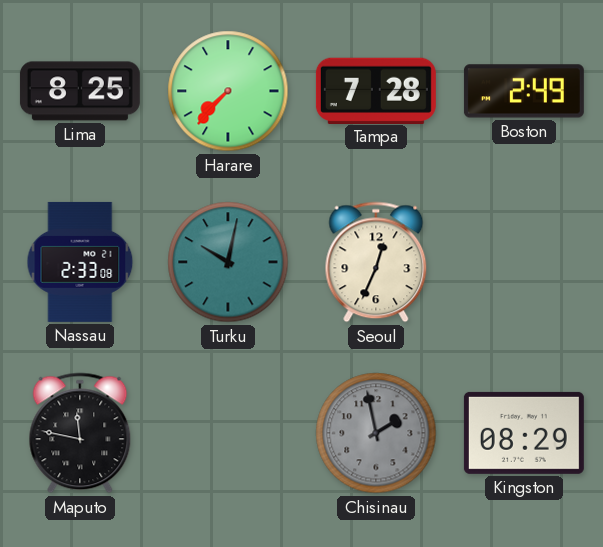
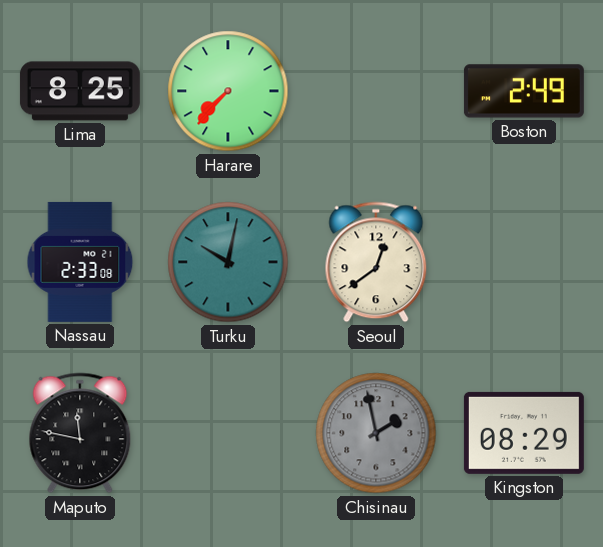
Tampa: 7:28 -> none (376, 90)
Seoul: 12:34 -> 12:39 (376, 262)
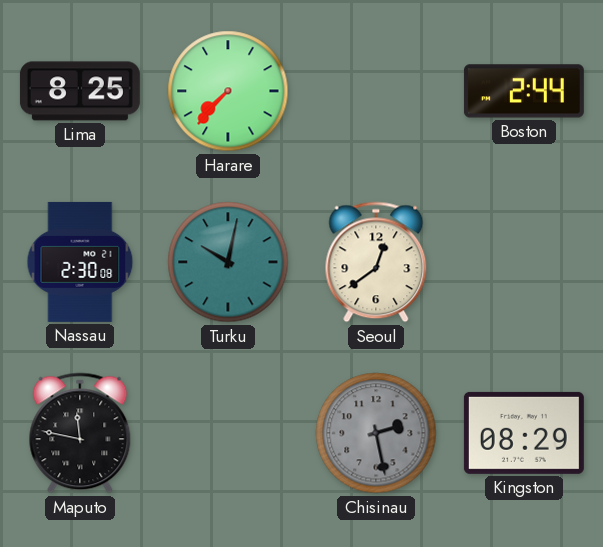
Boston: 2:49 -> 2:44 (524, 91)
Nassau: 2:33 -> 2:30 (80, 262)
Chisinau: 1:58 -> 2:28 (376, 433)
